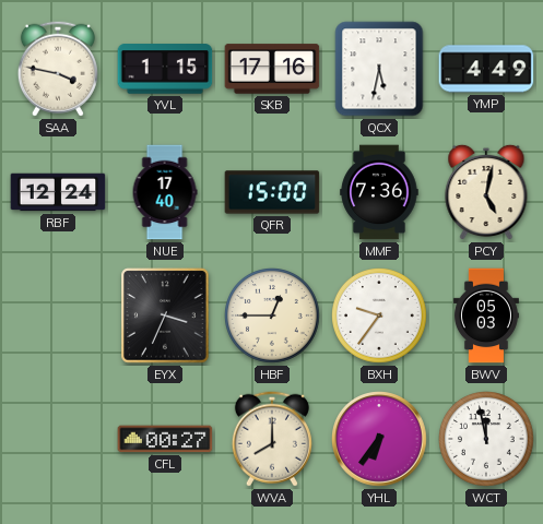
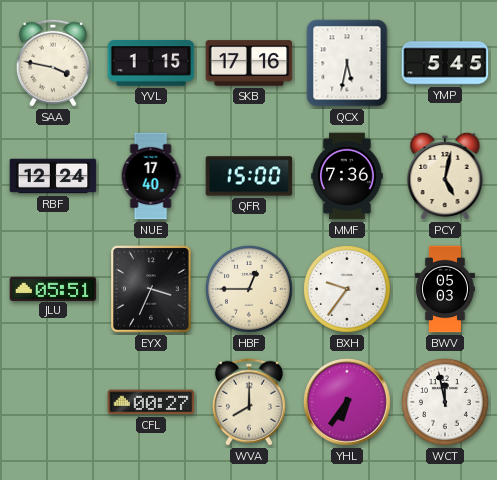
YMP: 4:49 -> 5:45 (445, 63)
JLU: none -> 05:51 (53, 288)
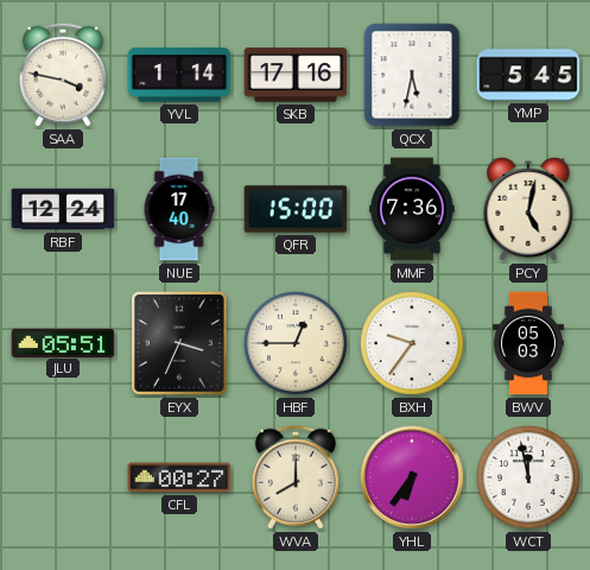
YVL: 1:15 -> 1:14 (179, 75)
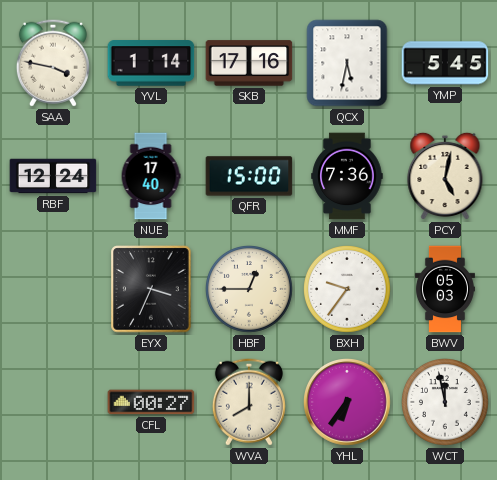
JLU: 05:51 -> none (63, 342)
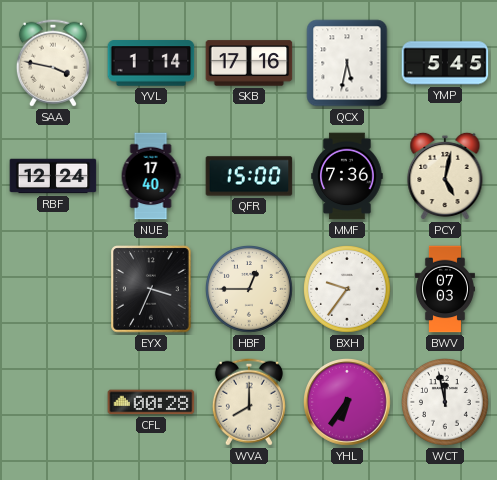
BWV: 05:03 -> 07:03 (445, 289)
CFL: 00:27 -> 00:28 (151, 402)
